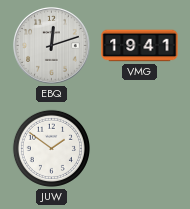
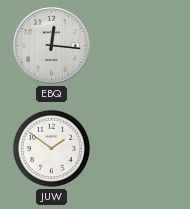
EBQ: 12:12 -> 12:16 (52, 46)
VMG: 19:41 -> none (140, 46)
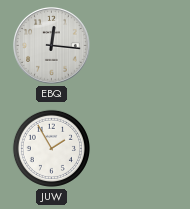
JUW: 1:51 -> 1:55 (51, 148)
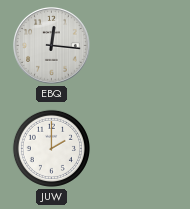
JUW: 1:55 -> 2:00 (51, 148)
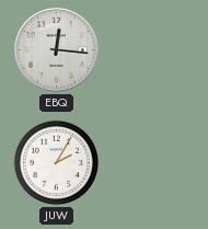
JUW: 2:00 -> 2:05 (56, 162)
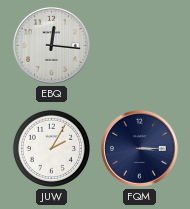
FQM: none -> 3:15 (140, 149)
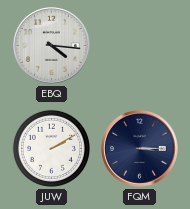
EBQ: 12:16 -> 4:16 (52, 46)
JUW: 2:05 -> 2:10 (51, 148)
